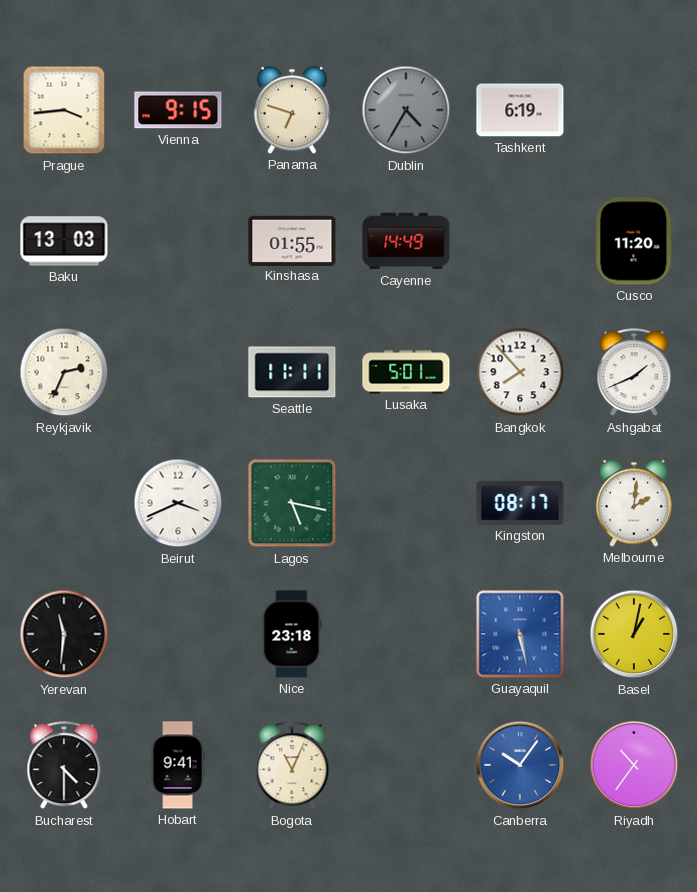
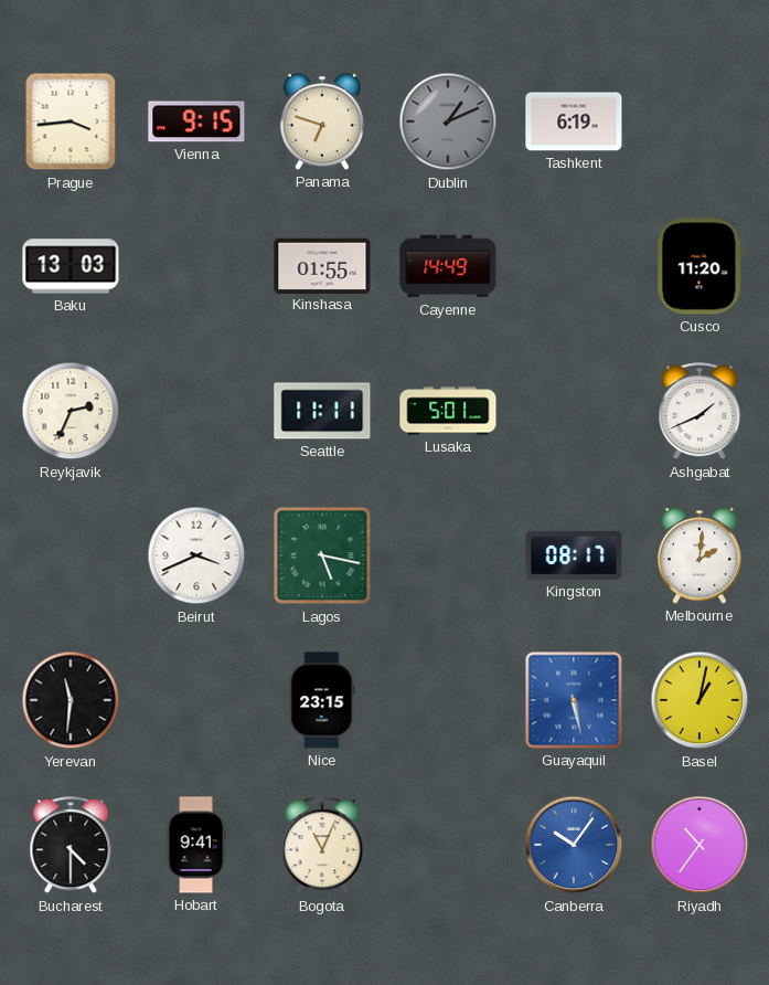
Dublin: 4:35 -> 1:11 (448, 121)
Bangkok: 7:53 -> none (520, 372)
Nice: 23:18 -> 23:15 (322, 700)
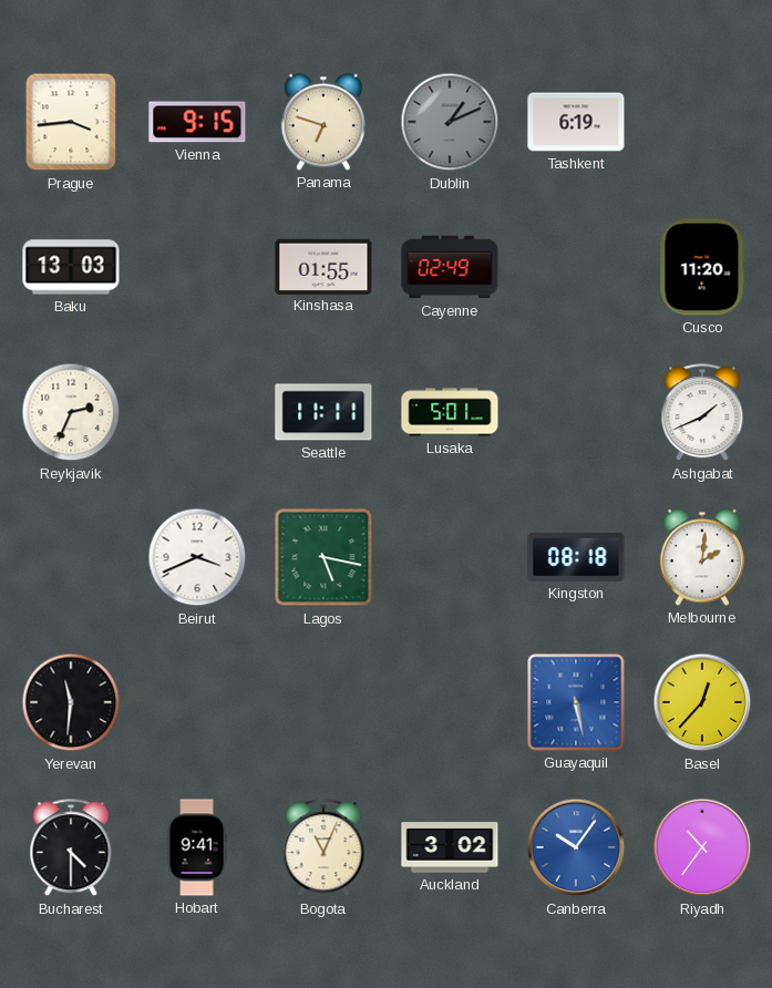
Cayenne: 14:49 -> 02:49 (450, 267)
Kingston: 08:17 -> 08:18 (576, 557)
Nice: 23:15 -> none (322, 700)
Basel: 1:02 -> 12:37 (702, 702)
Auckland: none -> 3:02 (450, 847)
